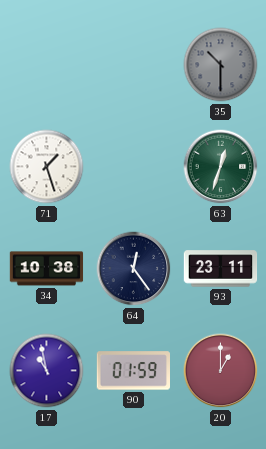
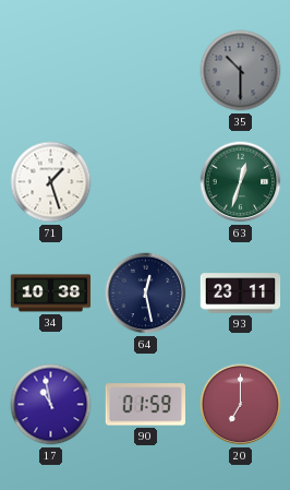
64: 12:24 -> 12:28 (146, 294)
20: 1:00 -> 7:00 (241, 405)
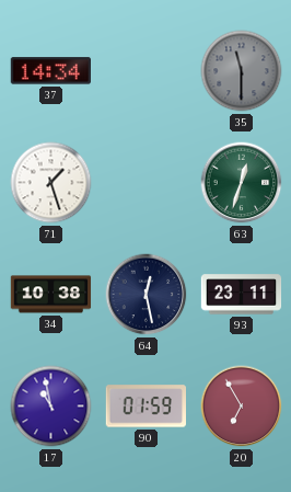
37: none -> 14:34 (50, 71)
35: 10:30 -> 11:30 (242, 71)
20: 7:00 -> 6:55 (242, 407)
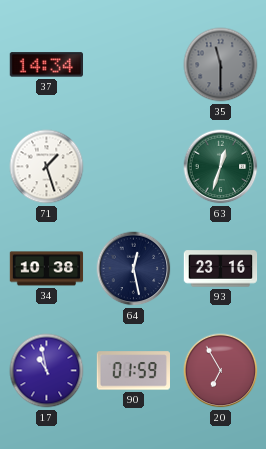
93: 23:11 -> 23:16 (221, 269)
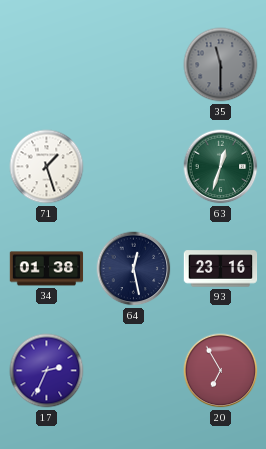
37: 14:34 -> none (46, 65)
34: 10:38 -> 01:38 (47, 269)
17: 10:58 -> 2:34 (47, 371)
90: 01:59 -> none (133, 371)
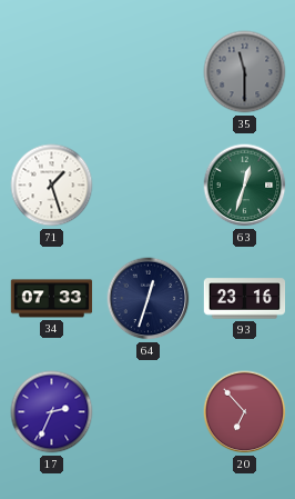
34: 01:38 -> 07:33 (52, 299)
64: 12:28 -> 12:33 (149, 299)
20: 6:55 -> 6:53 (245, 412)
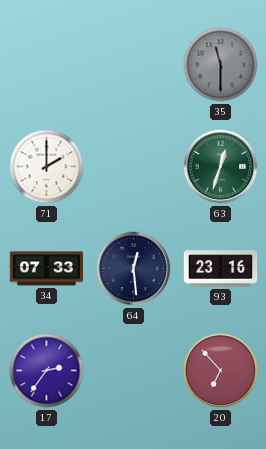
71: 1:27 -> 2:00 (47, 167)
64: 12:33 -> 12:29 (134, 269)
17: 2:34 -> 2:36 (47, 371)
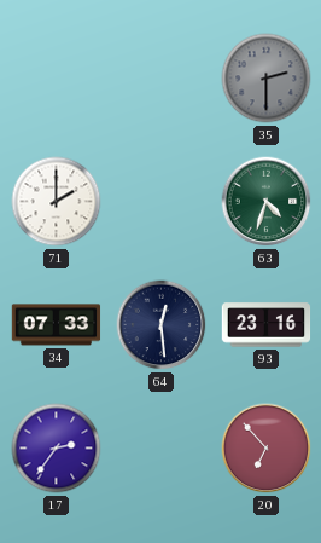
35: 11:30 -> 2:30 (267, 79)
63: 12:33 -> 4:33 (267, 202)
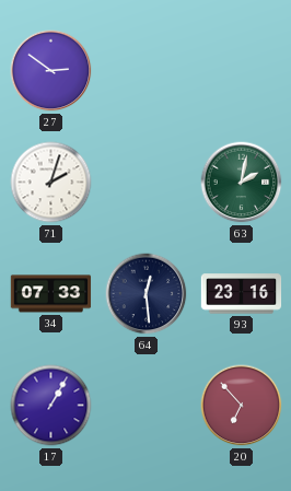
27: none -> 2:51 (51, 71)
35: 2:30 -> none (267, 79)
71: 2:00 -> 2:03 (51, 183)
63: 4:33 -> 2:02 (242, 183)
17: 2:36 -> 1:05 (51, 406)
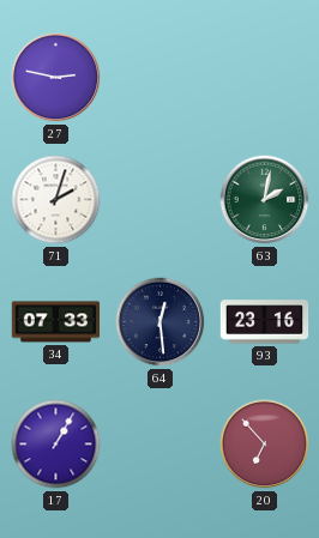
27: 2:51 -> 2:47 (56, 78)
